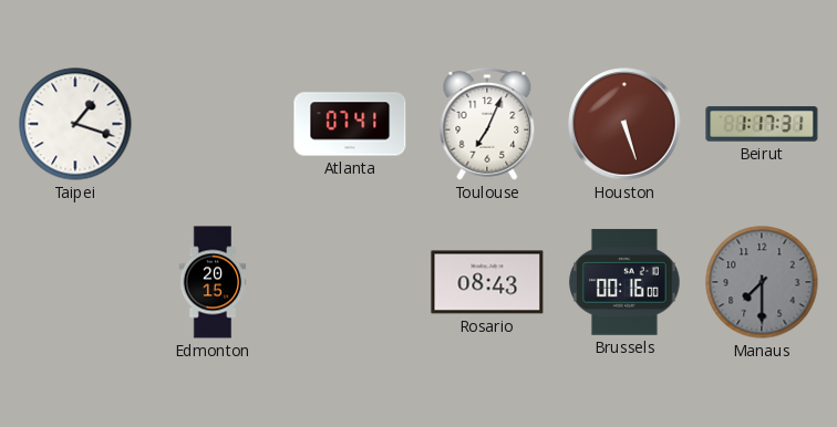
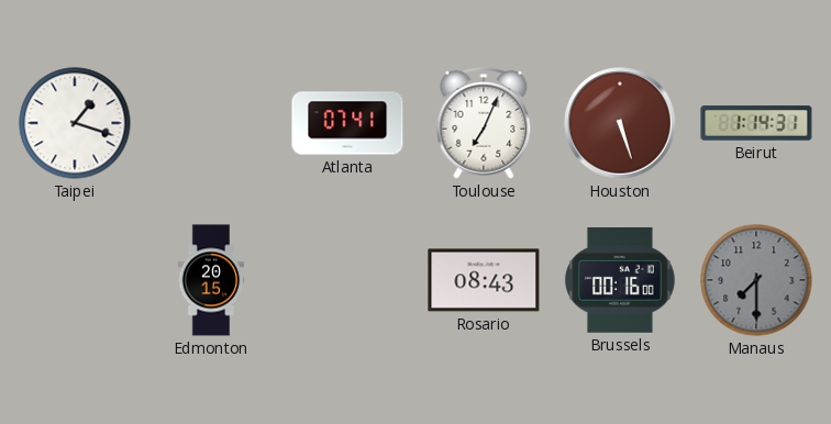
Beirut: 1:17 -> 1:14 (756, 123)
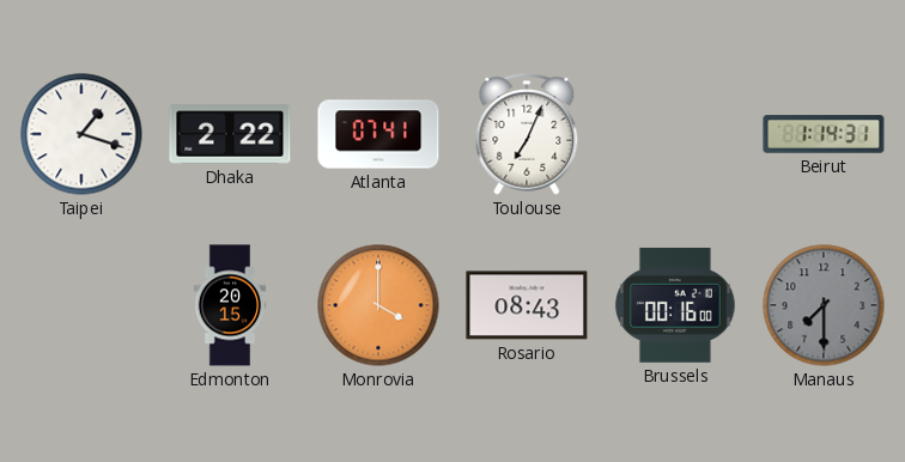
Dhaka: none -> 2:22 (230, 134)
Houston: 5:27 -> none (620, 123)
Monrovia: none -> 4:00 (378, 305)
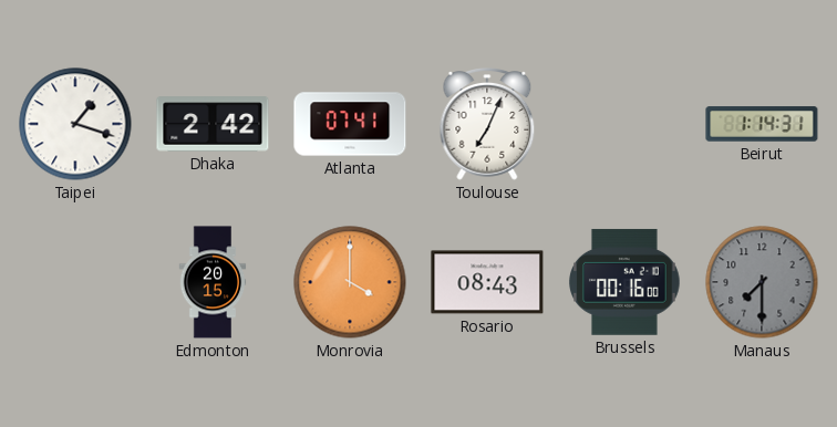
Dhaka: 2:22 -> 2:42 (213, 124)
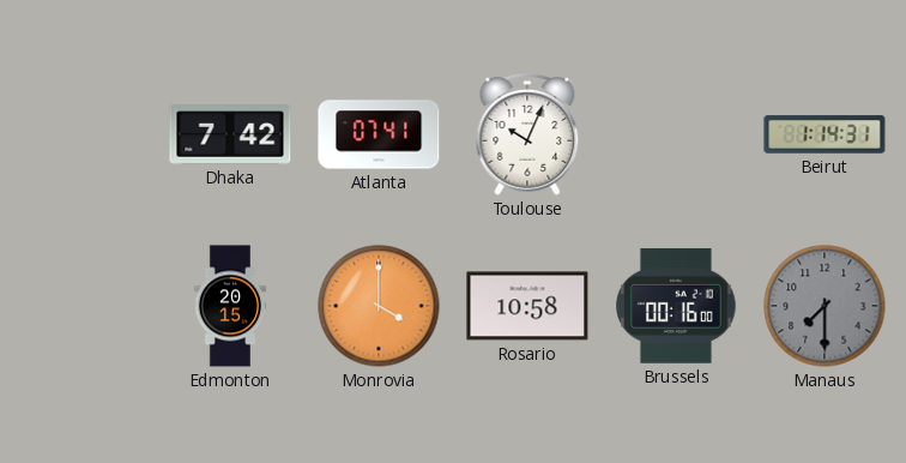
Taipei: 1:18 -> none (75, 124)
Dhaka: 2:42 -> 7:42 (230, 134)
Toulouse: 7:04 -> 10:04 (527, 136)
Rosario: 08:43 -> 10:58 (527, 306)
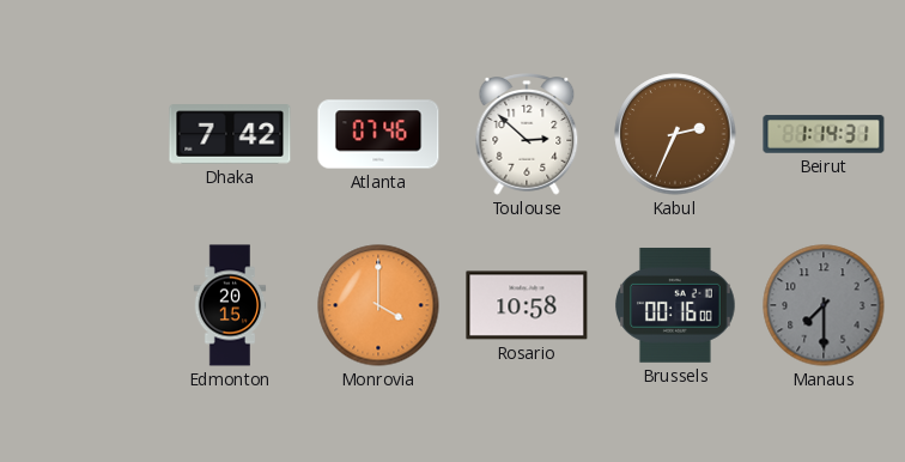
Atlanta: 07:41 -> 07:46 (378, 134)
Toulouse: 10:04 -> 2:52 (527, 135)
Kabul: none -> 2:34 (675, 134)
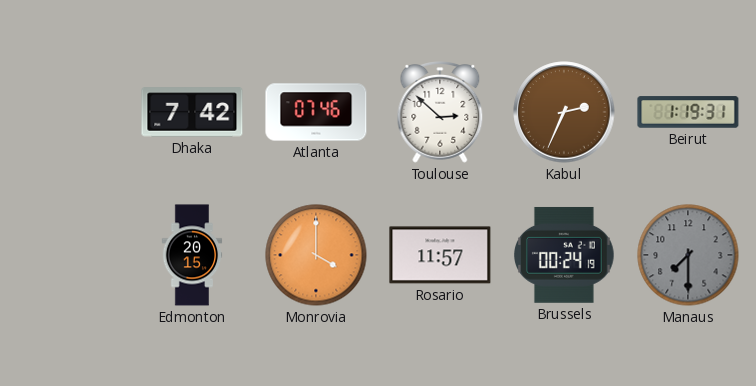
Beirut: 1:14 -> 1:19 (688, 112)
Rosario: 10:58 -> 11:57 (440, 255)
Brussels: 00:16 -> 00:24 (565, 255)
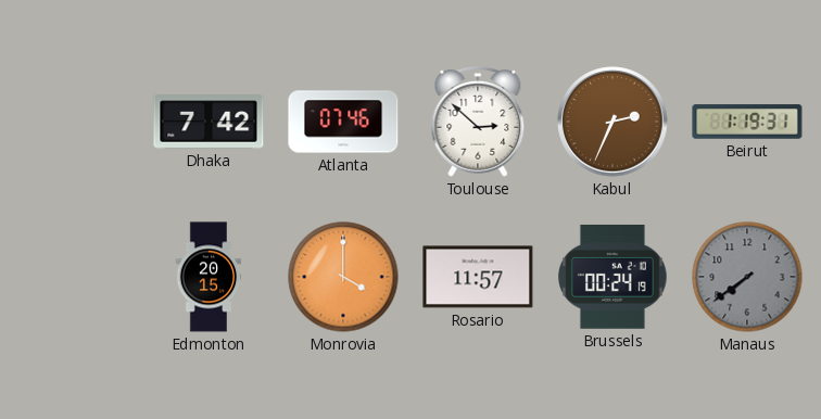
Manaus: 7:30 -> 7:39 (747, 277)
